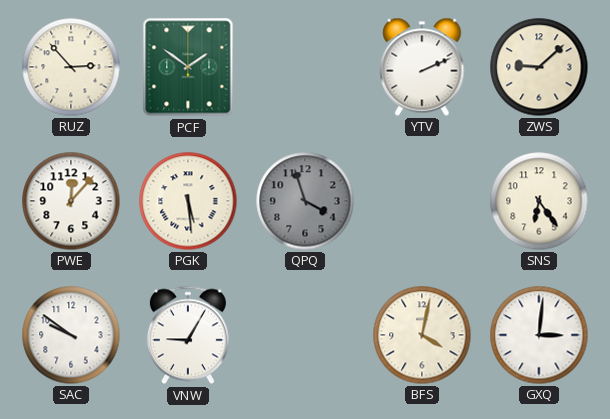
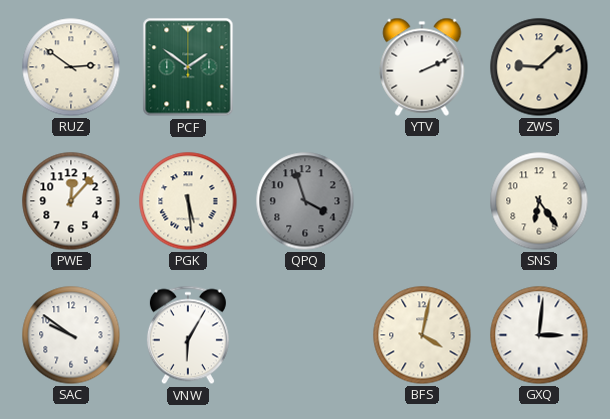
RUZ: 2:53 -> 2:51 (71, 67)
VNW: 9:05 -> 6:05 (188, 335)
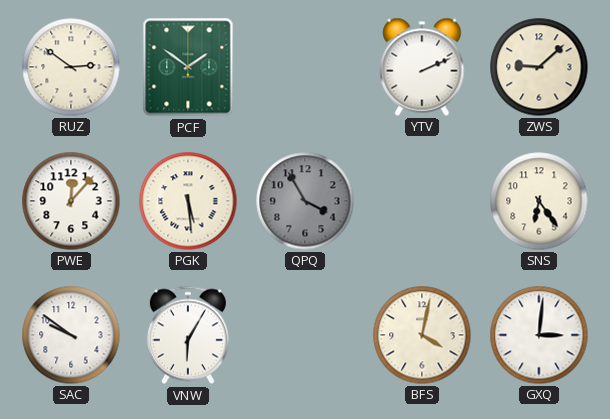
QPQ: 3:57 -> 3:55 (305, 201)
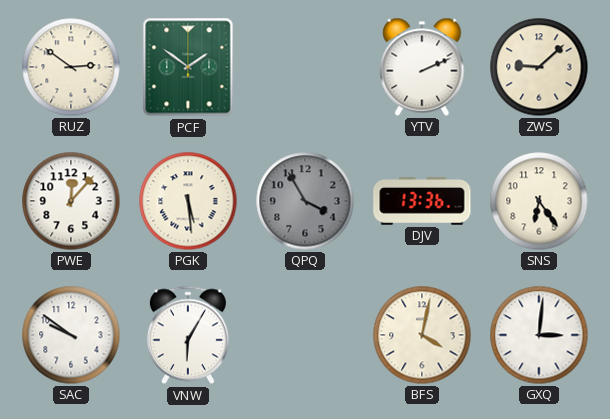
DJV: none -> 13:36 (422, 201)
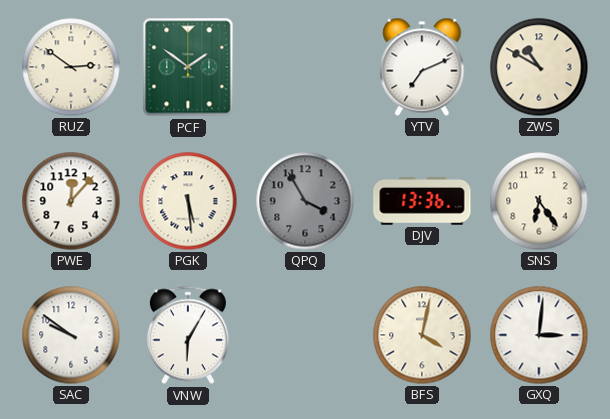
YTV: 2:11 -> 7:11 (422, 67)
ZWS: 9:08 -> 10:50 (539, 67)
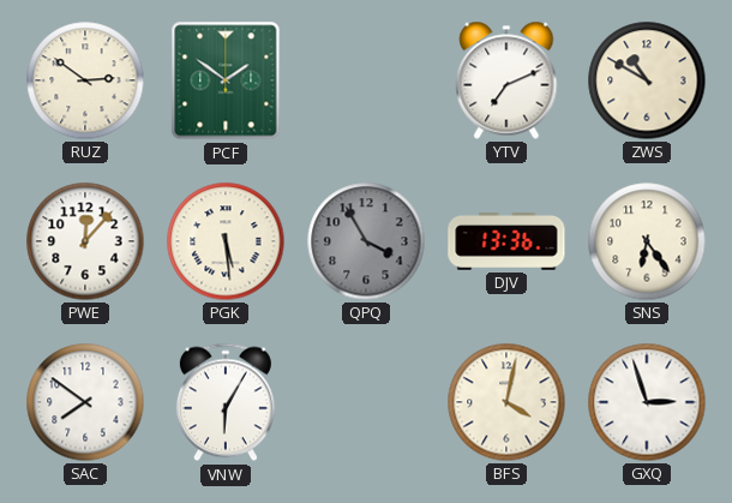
SAC: 9:51 -> 7:51 (85, 402)
GXQ: 3:01 -> 2:57 (647, 402)
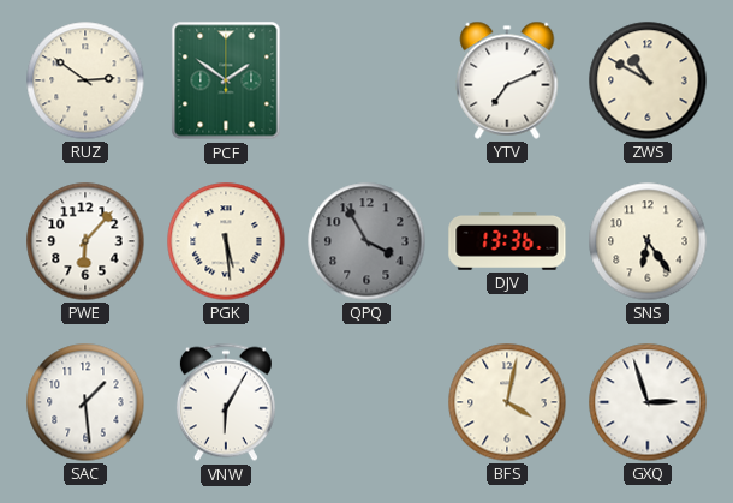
PWE: 12:07 -> 6:07 (85, 241)
SAC: 7:51 -> 1:29 (85, 402)
